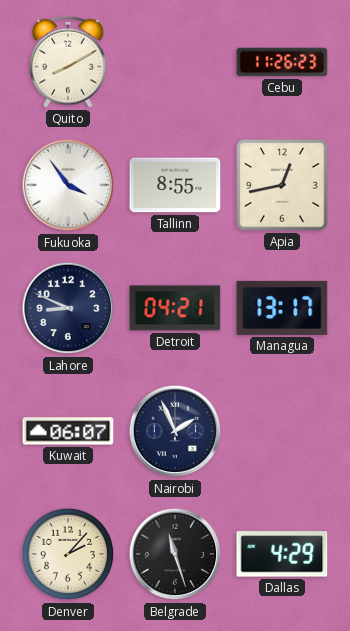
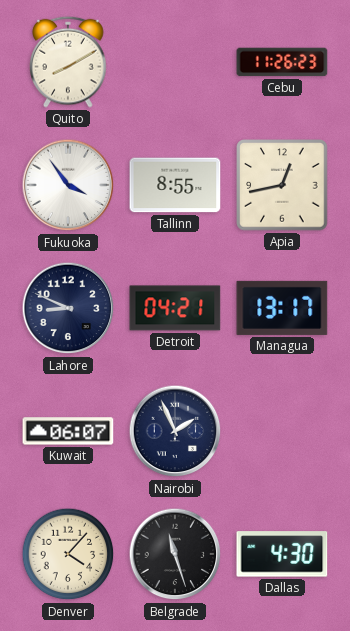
Denver: 2:07 -> 4:07 (68, 554)
Dallas: 4:29 -> 4:30 (282, 554)
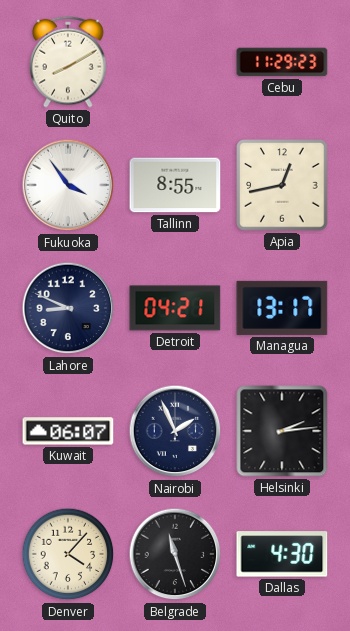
Cebu: 11:26 -> 11:29 (282, 62)
Helsinki: none -> 2:14 (282, 431)
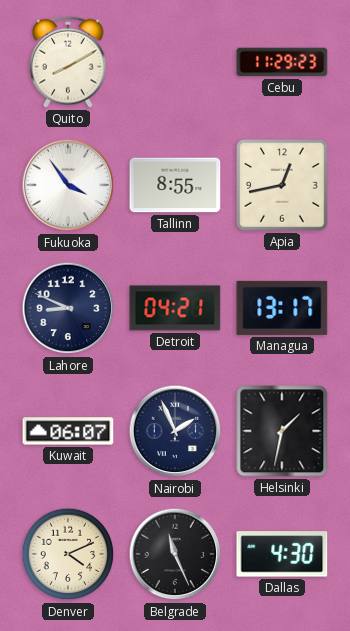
Helsinki: 2:14 -> 1:32 (282, 431)
Denver: 4:07 -> 4:11 (68, 554)
Belgrade: 11:27 -> 11:26 (175, 554)
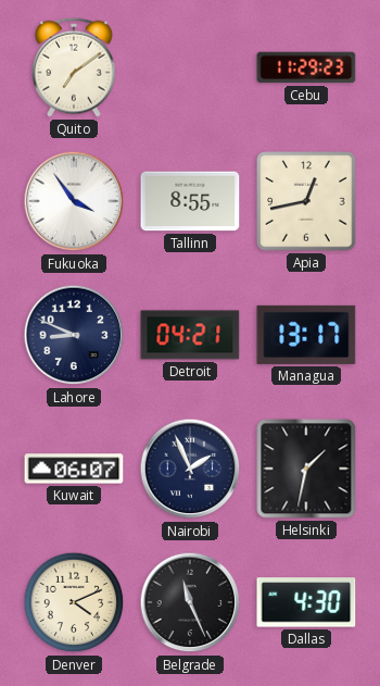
Quito: 8:10 -> 7:09 (74, 67)
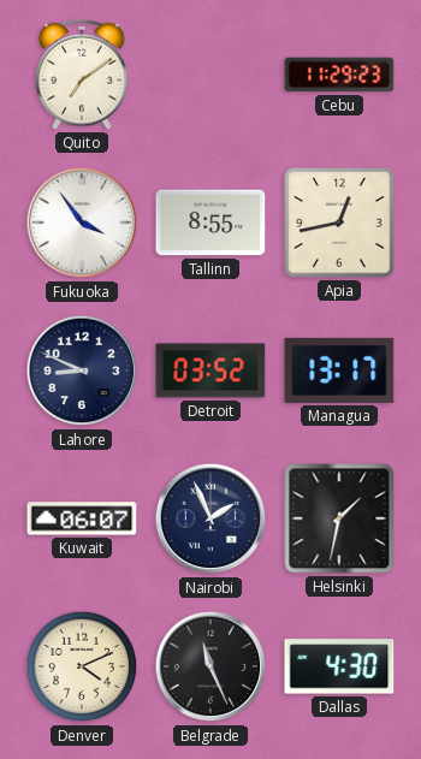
Detroit: 04:21 -> 03:52 (210, 370)
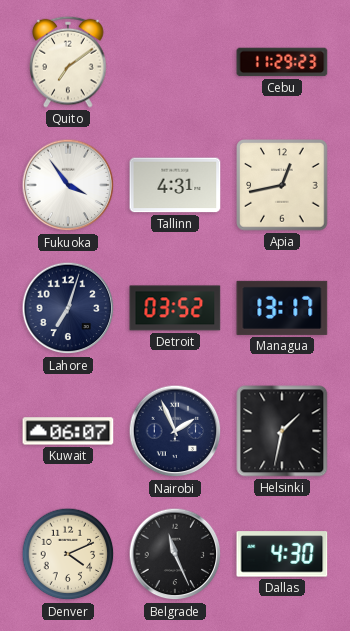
Tallinn: 8:55 -> 4:31 (175, 185)
Lahore: 8:49 -> 7:03 (68, 308)
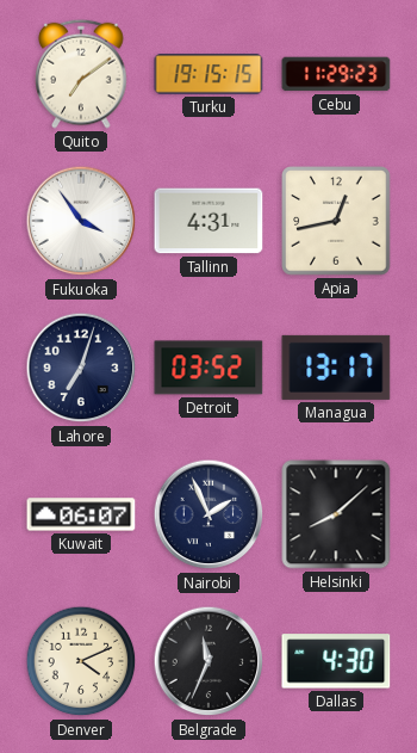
Turku: none -> 19:15 (208, 74)
Helsinki: 1:32 -> 8:08 (336, 514)
Belgrade: 11:26 -> 11:34 (208, 661)
